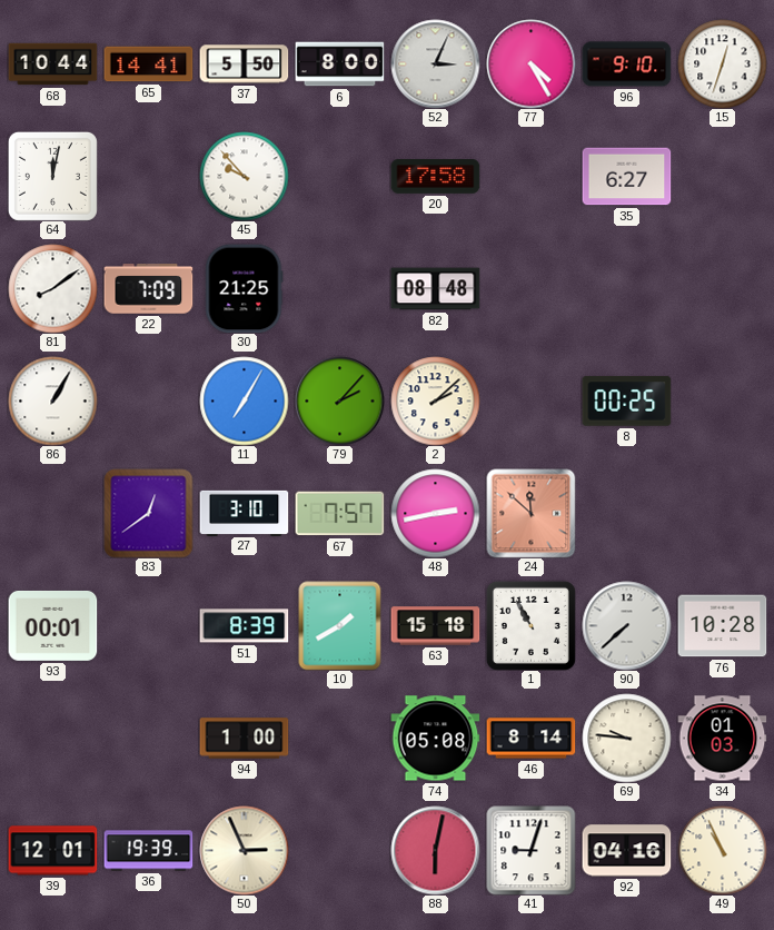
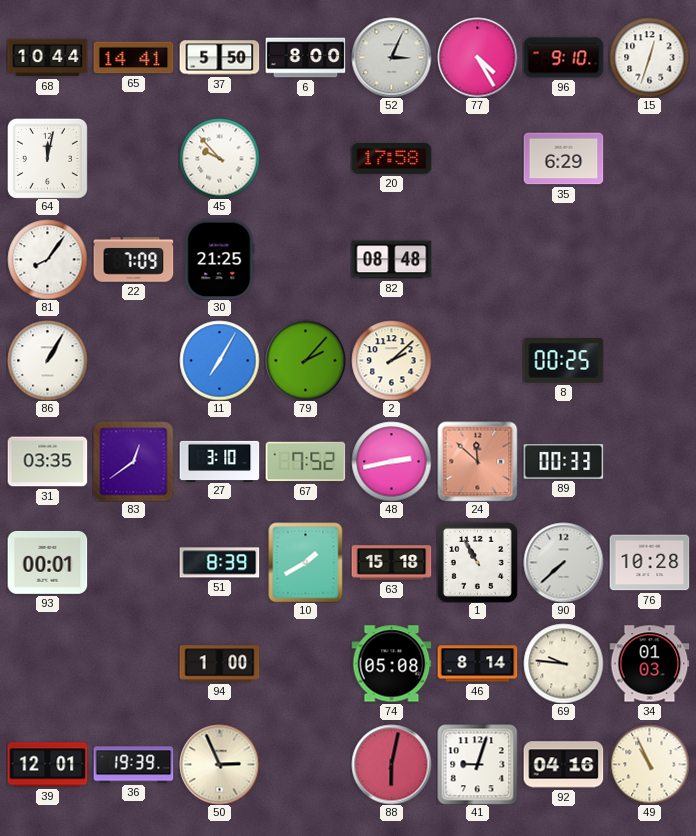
35: 6:27 -> 6:29 (563, 159)
81: 8:09 -> 8:06 (47, 259)
31: none -> 03:35 (47, 462)
67: 7:57 -> 7:52 (305, 462)
89: none -> 00:33 (563, 462)
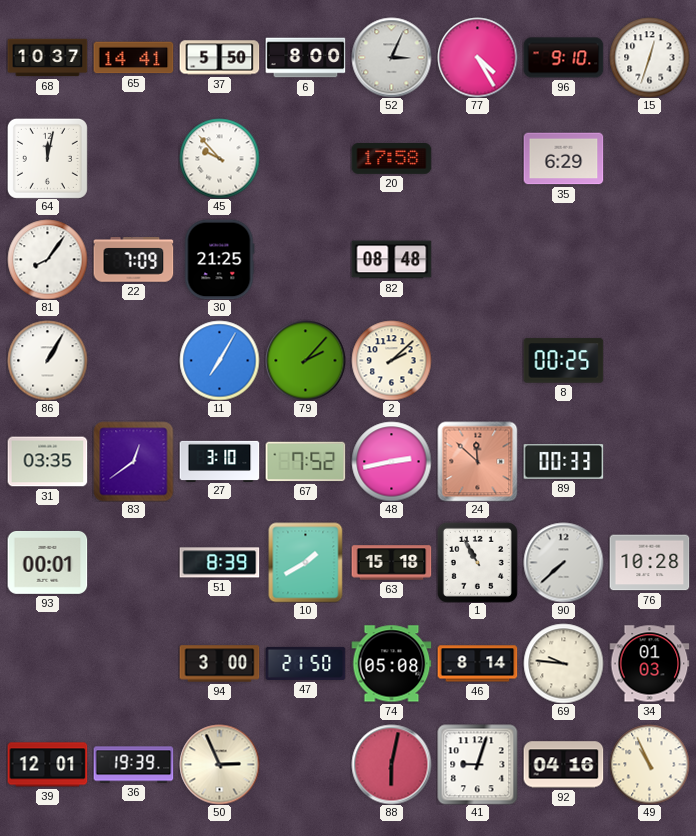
68: 10:44 -> 10:37 (47, 58)
94: 1:00 -> 3:00 (219, 664)
47: none -> 21:50 (305, 663)
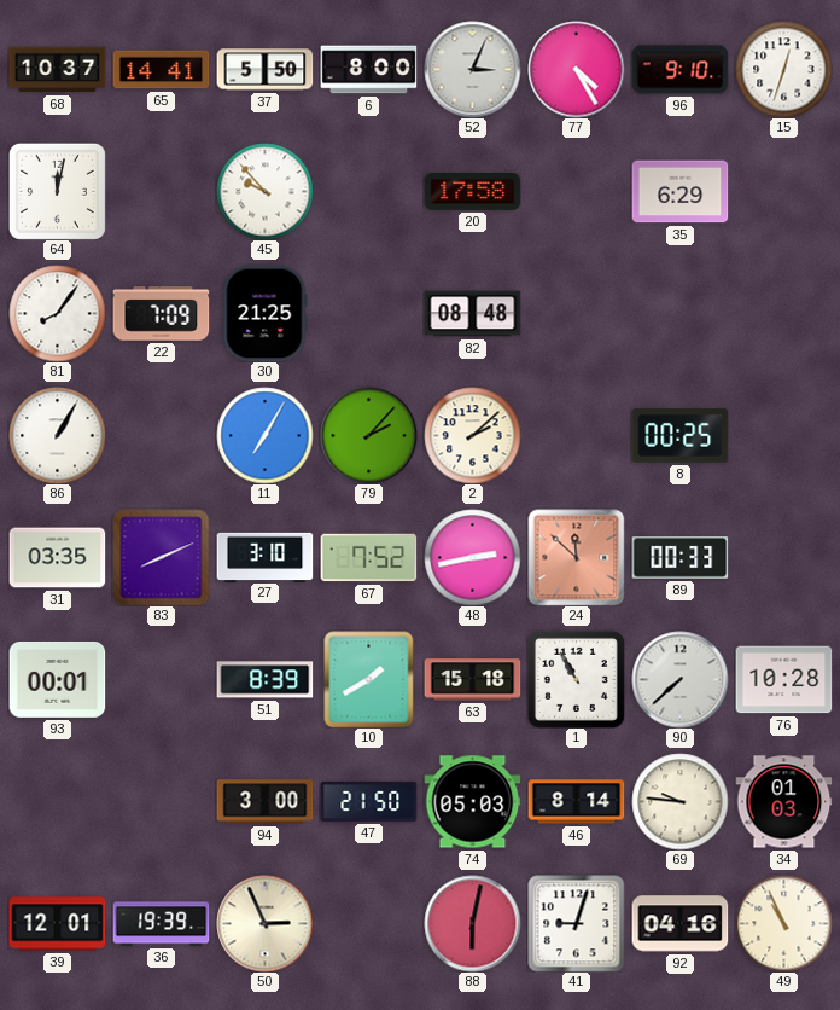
83: 12:39 -> 8:11 (161, 557)
74: 05:08 -> 05:03 (472, 802)
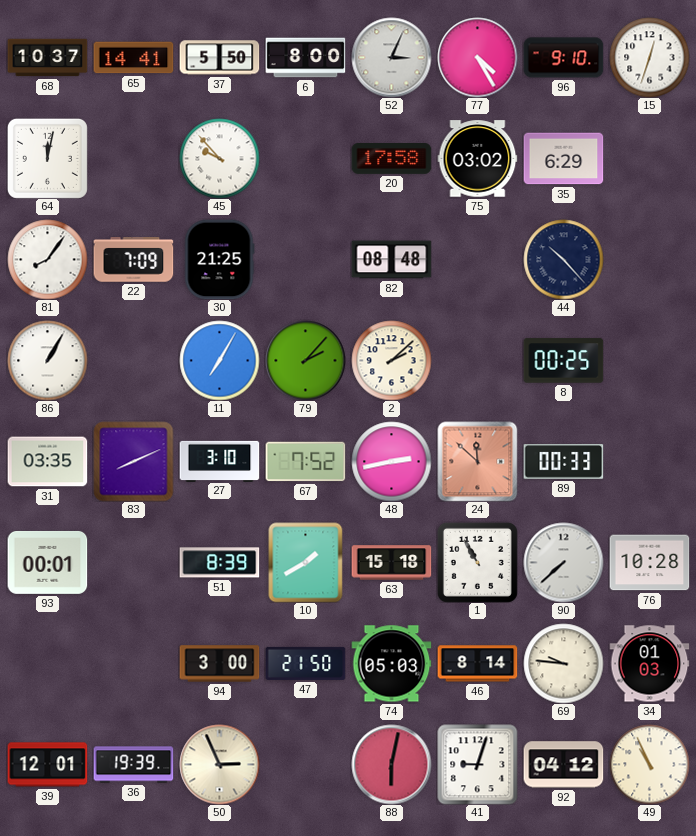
75: none -> 03:02 (477, 159)
44: none -> 10:23 (563, 259)
92: 04:16 -> 04:12 (563, 765)
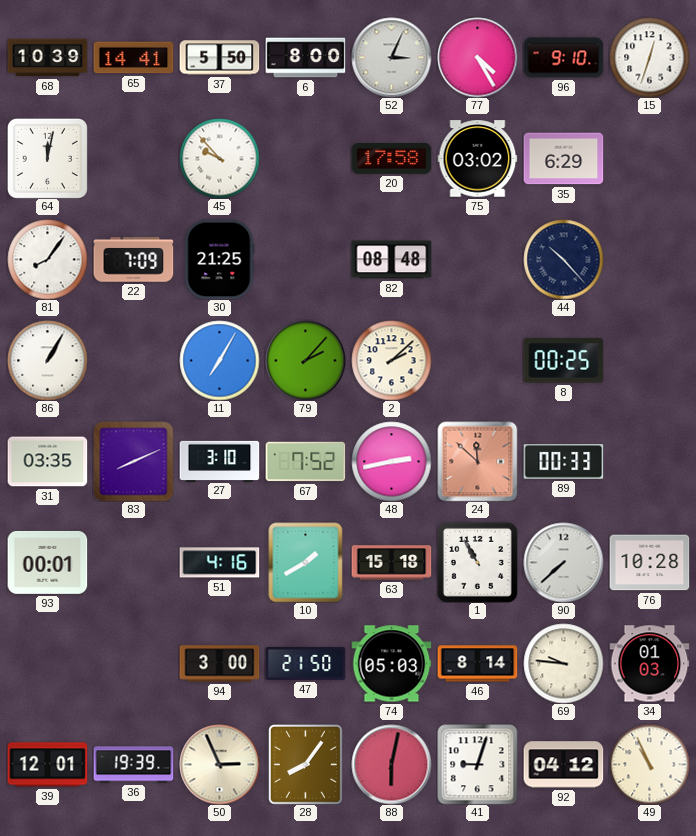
68: 10:37 -> 10:39 (47, 58)
51: 8:39 -> 4:16 (219, 563)
28: none -> 8:06 (305, 764)
